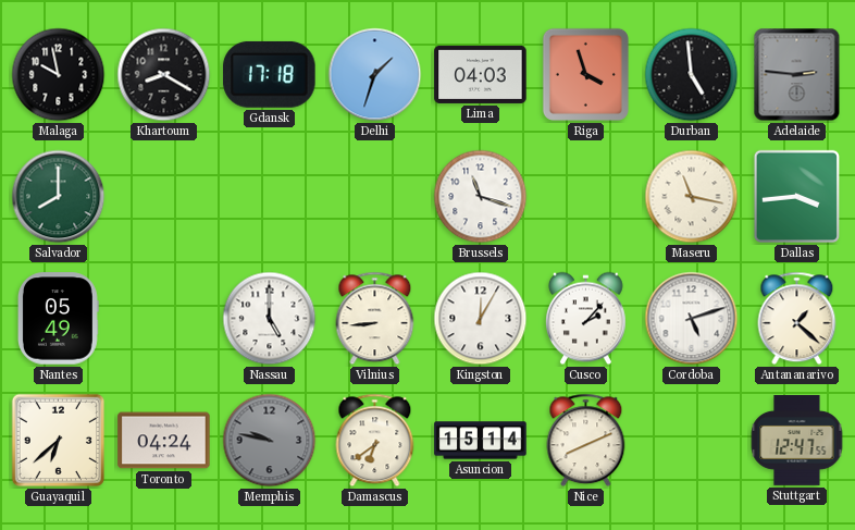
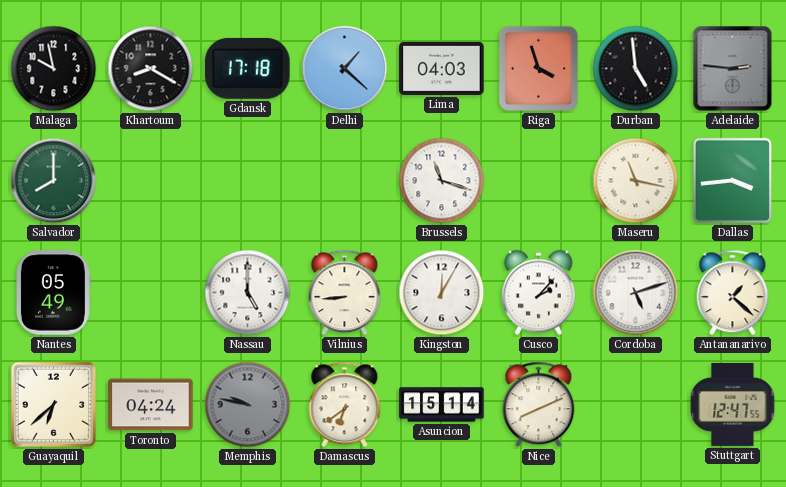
Delhi: 1:33 -> 1:22 (345, 69)
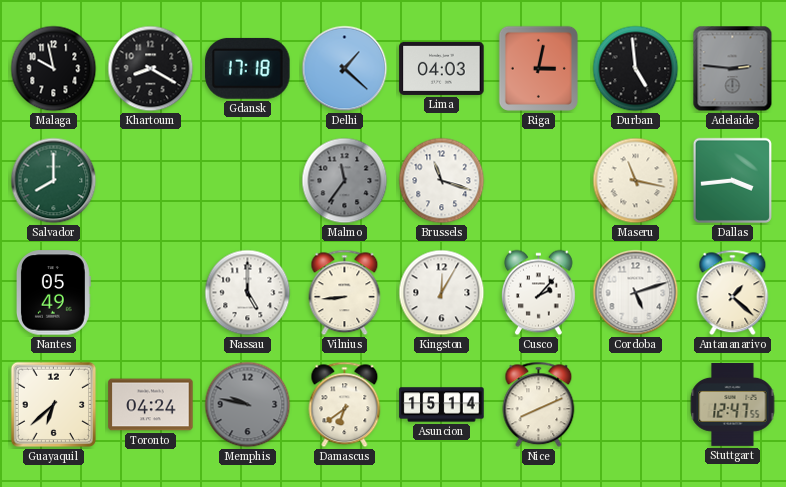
Riga: 3:57 -> 3:02 (538, 68)
Malmo: none -> 11:36 (345, 181)
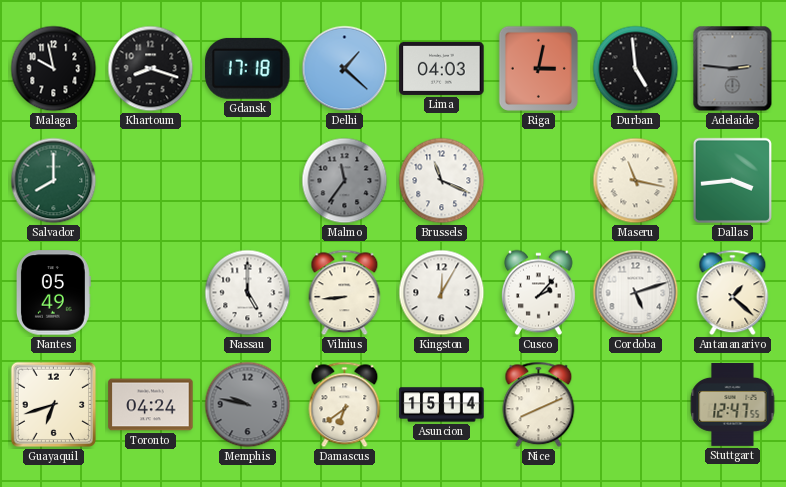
Khartoum: 8:20 -> 8:18 (151, 69)
Brussels: 11:18 -> 11:19 (442, 181)
Guayaquil: 6:38 -> 6:42 (54, 405)
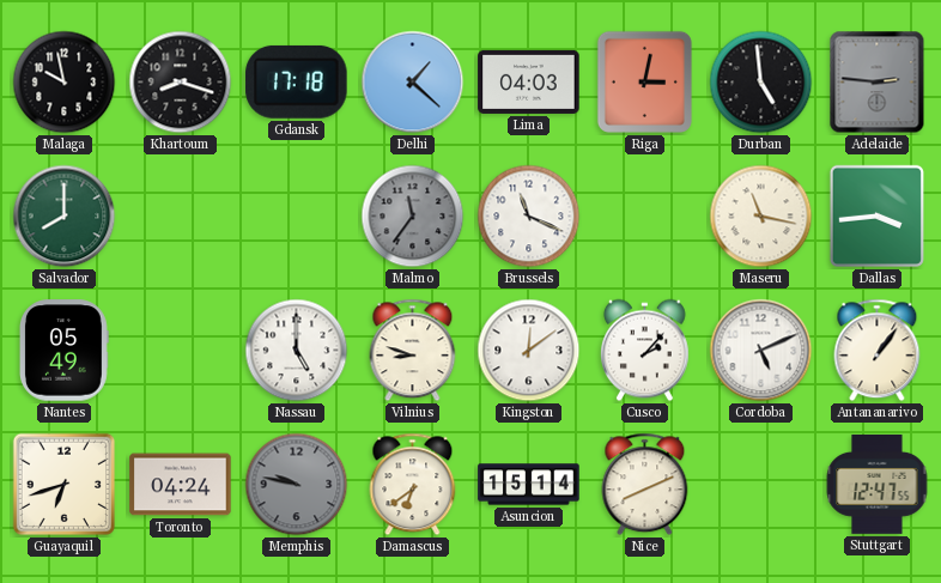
Vilnius: 8:44 -> 8:48 (413, 351)
Kingston: 12:05 -> 12:09 (529, 351)
Cordoba: 5:12 -> 5:11 (761, 351)
Antananarivo: 1:22 -> 1:06 (878, 351)
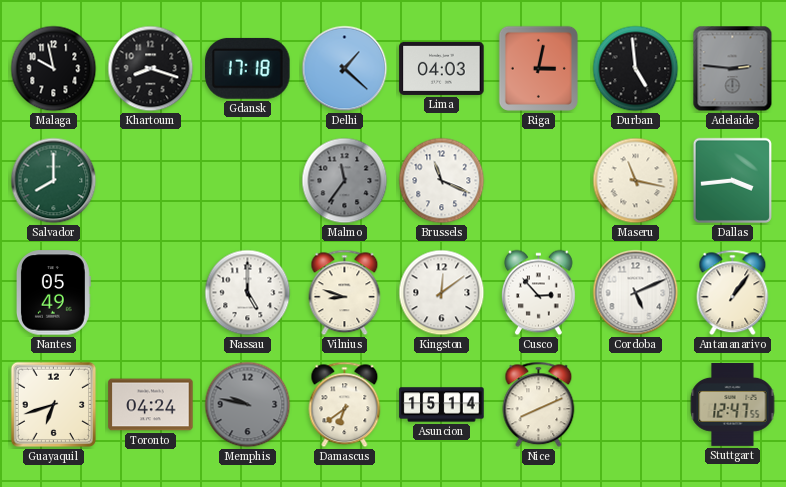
Cusco: 2:07 -> 2:53 (538, 293)
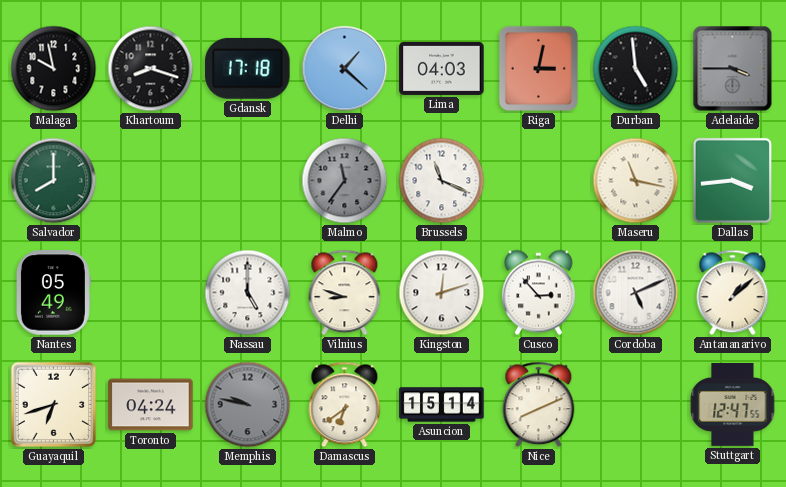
Adelaide: 2:46 -> 3:45 (733, 69)
Kingston: 12:09 -> 12:12 (442, 293)
Antananarivo: 1:06 -> 1:08 (733, 293)
